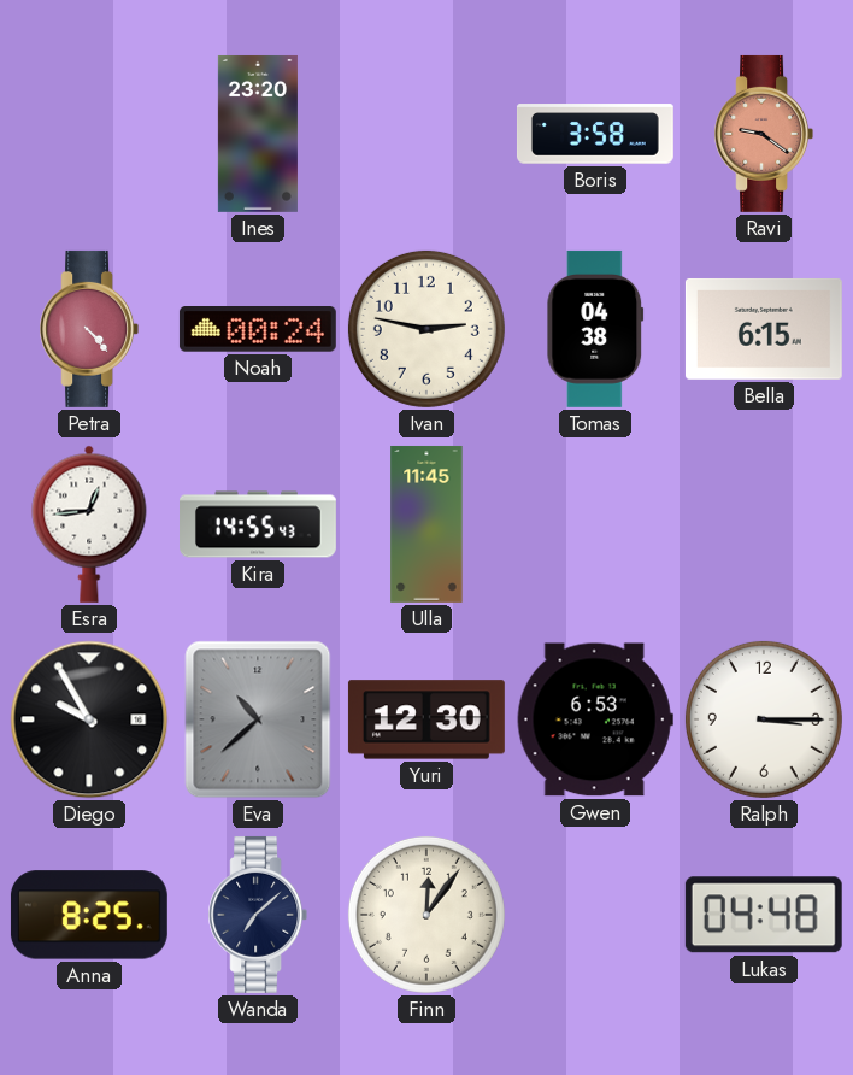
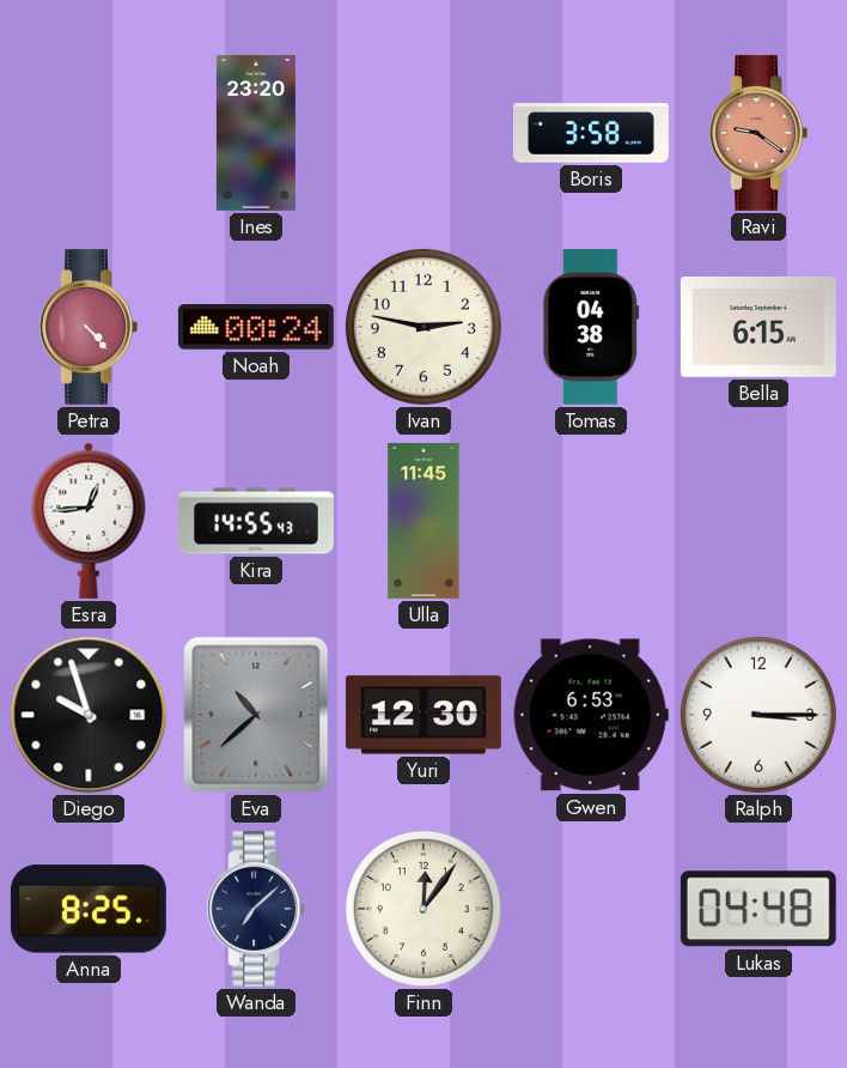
Diego: 9:55 -> 9:57 (89, 715)
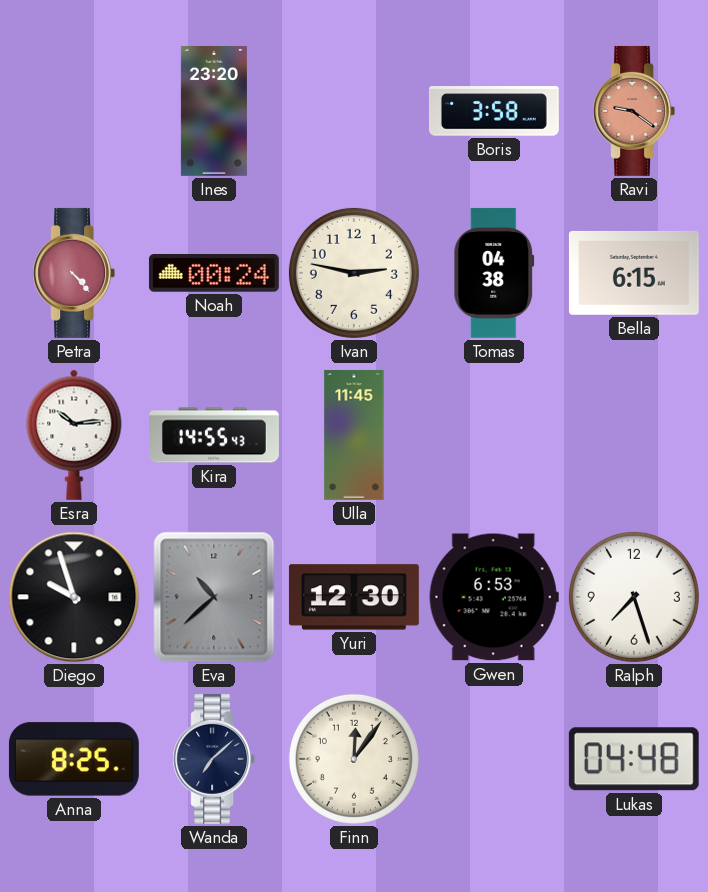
Esra: 12:44 -> 10:14 (74, 435)
Ralph: 3:15 -> 7:27 (634, 597)
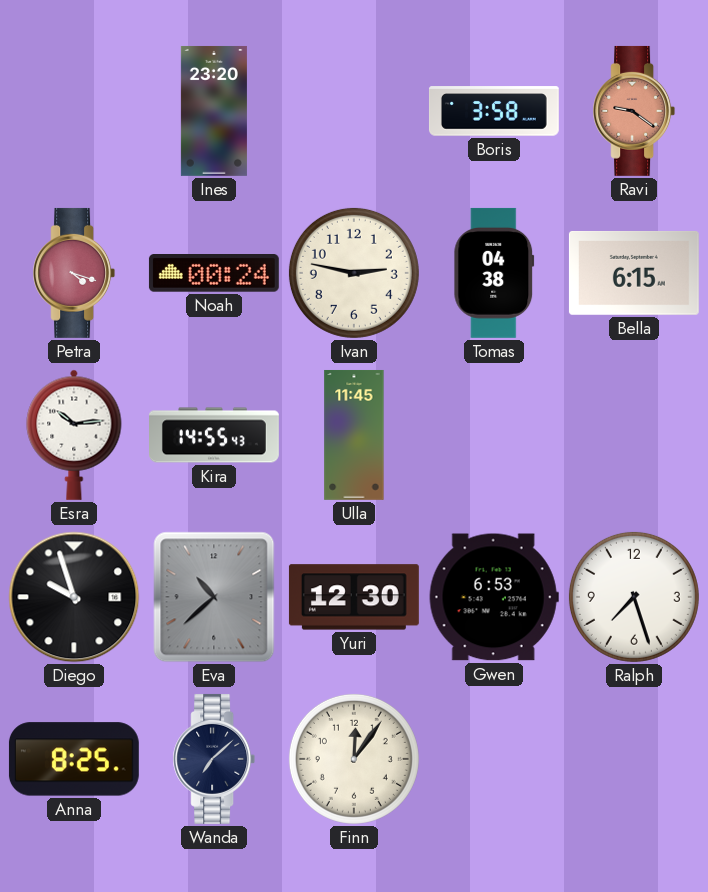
Petra: 4:23 -> 4:18 (74, 273)
Lukas: 04:48 -> none (634, 759)
